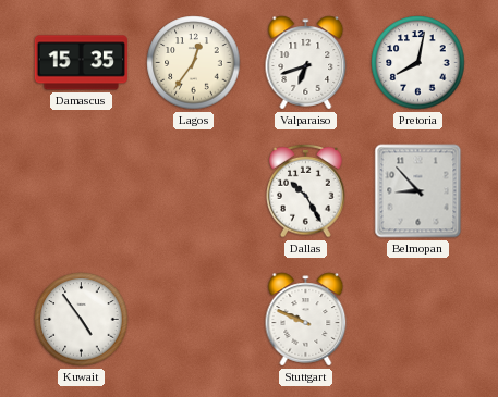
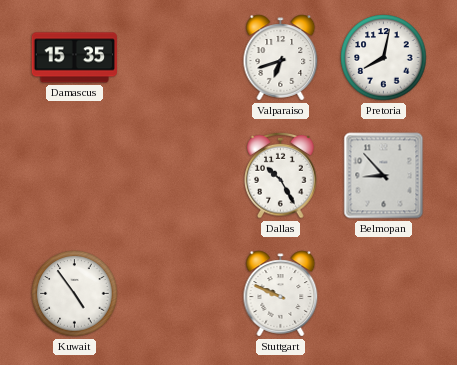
Lagos: 12:36 -> none (194, 63)
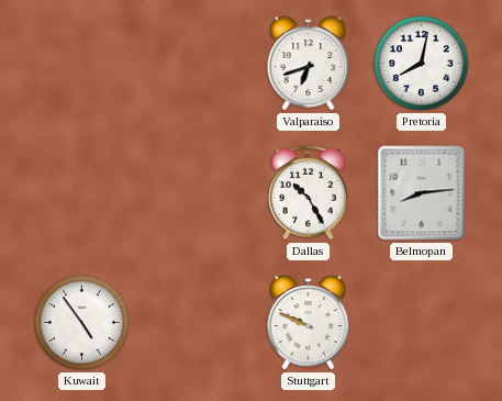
Damascus: 15:35 -> none (74, 58)
Belmopan: 8:53 -> 8:14 (422, 193)
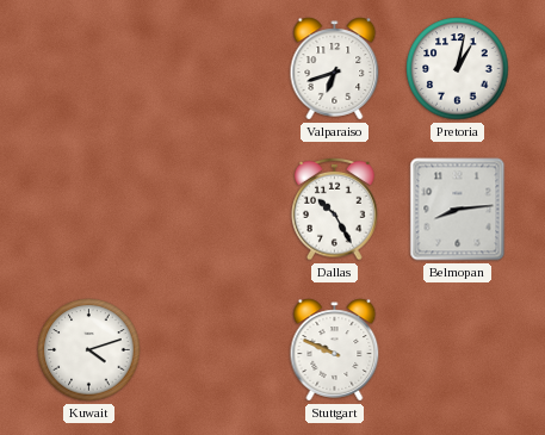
Pretoria: 8:02 -> 1:02 (458, 69)
Kuwait: 4:54 -> 4:12 (89, 350)
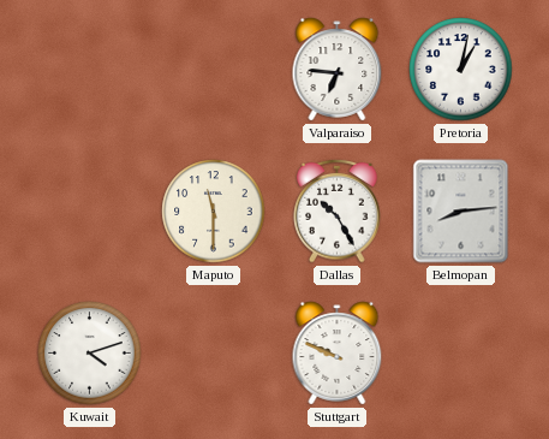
Valparaiso: 6:42 -> 6:46 (338, 70)
Maputo: none -> 11:30 (214, 212)
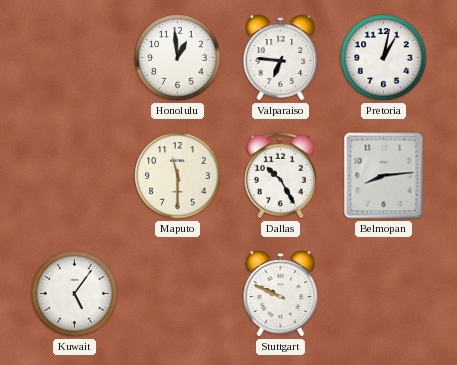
Honolulu: none -> 12:59 (178, 58)
Kuwait: 4:12 -> 5:06 (75, 294)
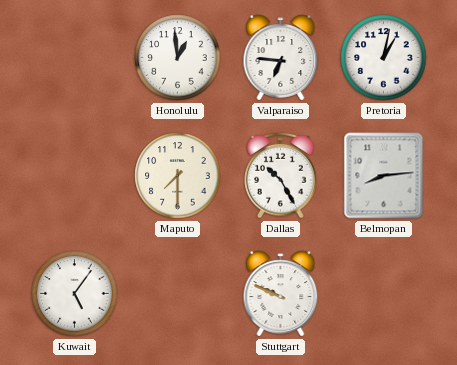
Maputo: 11:30 -> 7:30 (178, 176)
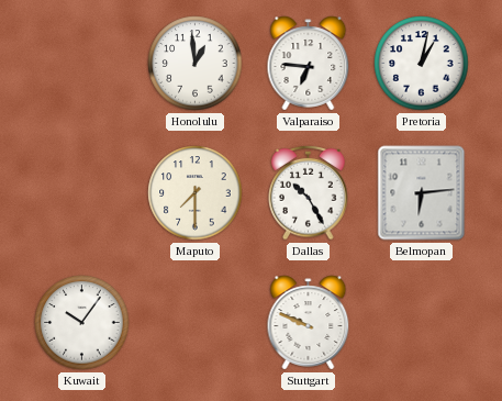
Belmopan: 8:14 -> 6:14 (422, 193)
Kuwait: 5:06 -> 10:06 (82, 323)
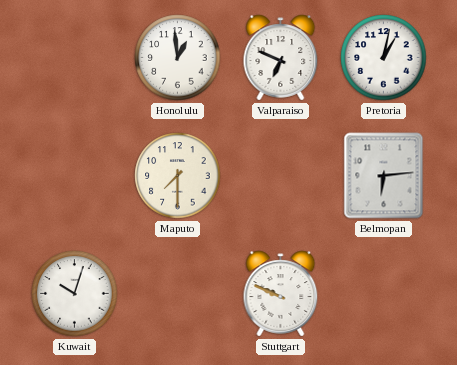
Valparaiso: 6:46 -> 6:49 (281, 58)
Dallas: 10:25 -> none (309, 192)
Kuwait: 10:06 -> 10:03 (75, 294)
